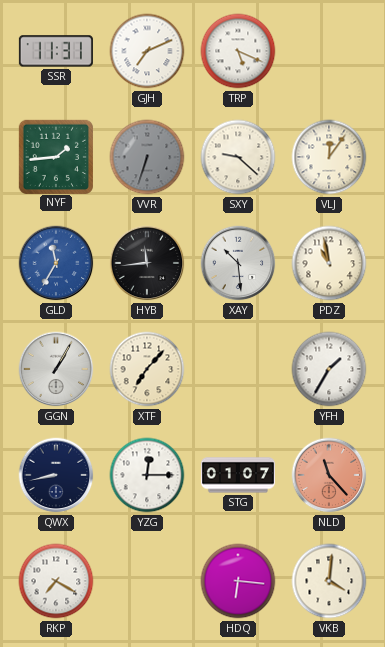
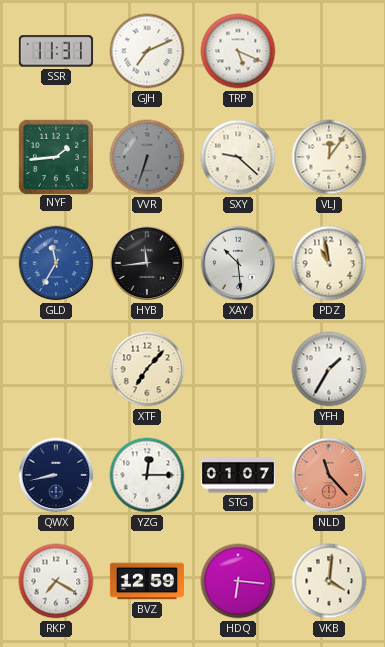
GGN: 1:05 -> none (56, 369)
BVZ: none -> 12:59 (147, 581)
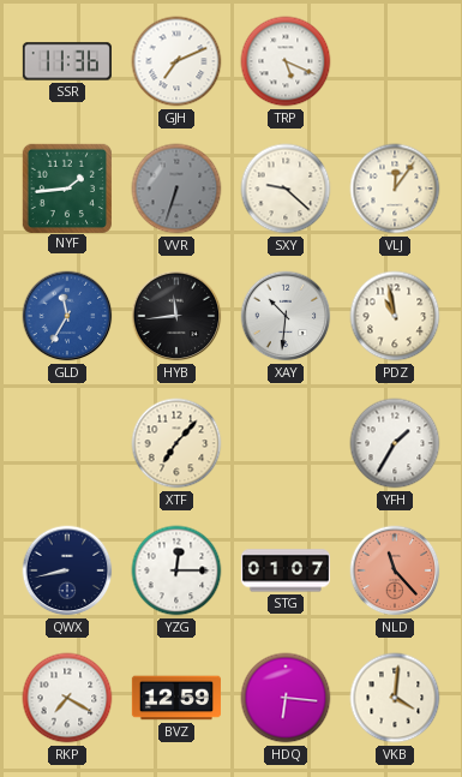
SSR: 11:31 -> 11:36 (67, 61)
XAY: 10:29 -> 10:31 (286, 316)
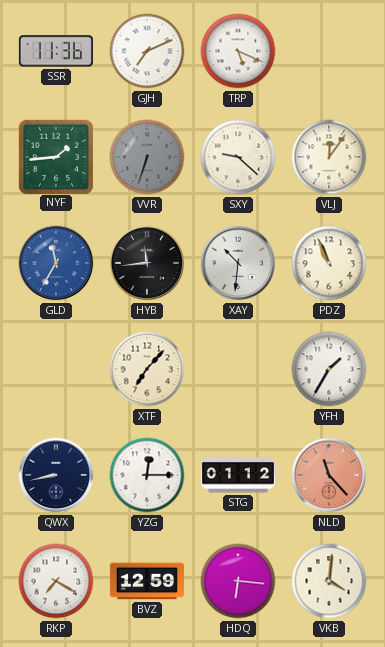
PDZ: 10:58 -> 10:56 (329, 263)
STG: 01:07 -> 01:12 (238, 475)
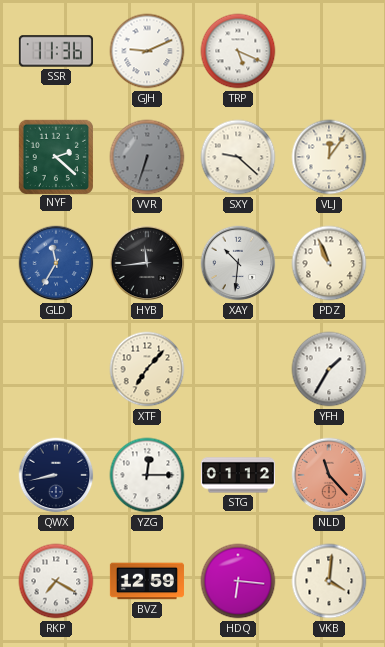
GJH: 7:11 -> 9:11 (147, 51)
NYF: 1:44 -> 2:22 (55, 156)
